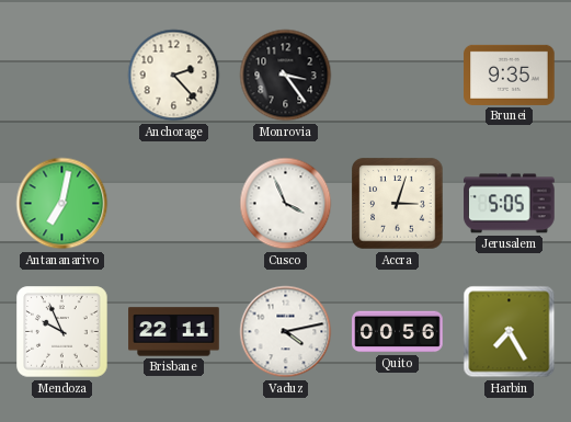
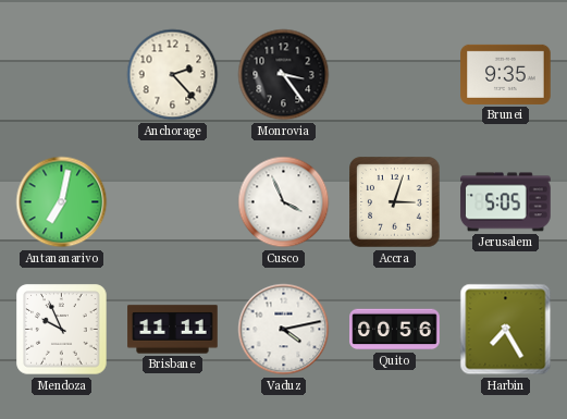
Brisbane: 22:11 -> 11:11 (173, 330)
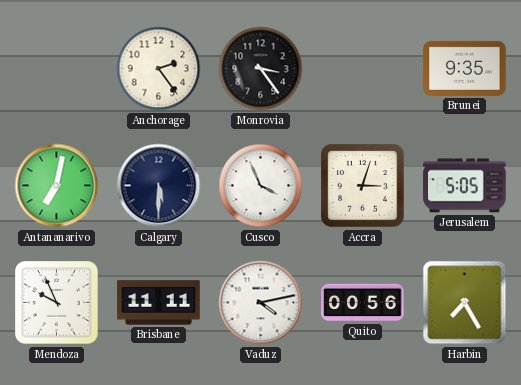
Anchorage: 2:23 -> 2:24 (159, 69)
Calgary: none -> 5:30 (159, 186)
